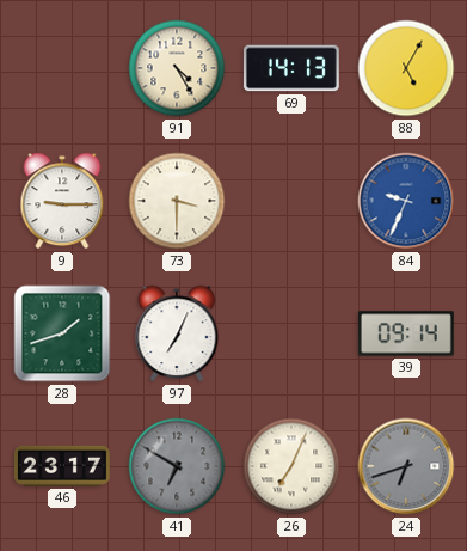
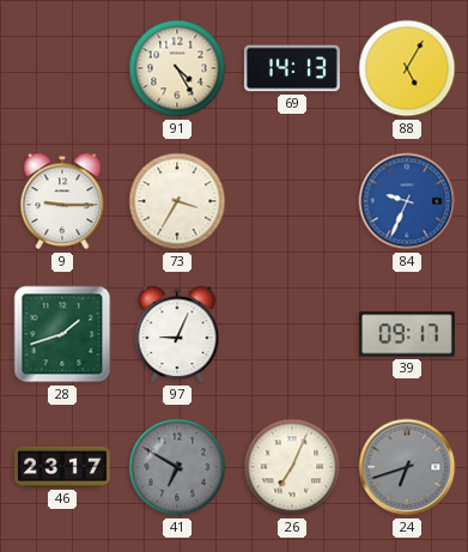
73: 3:30 -> 3:35 (177, 201)
97: 7:04 -> 9:04 (177, 334)
39: 09:14 -> 09:17 (407, 334)
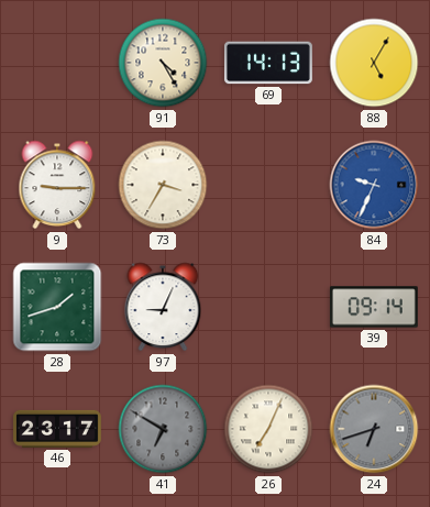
39: 09:17 -> 09:14 (374, 307)
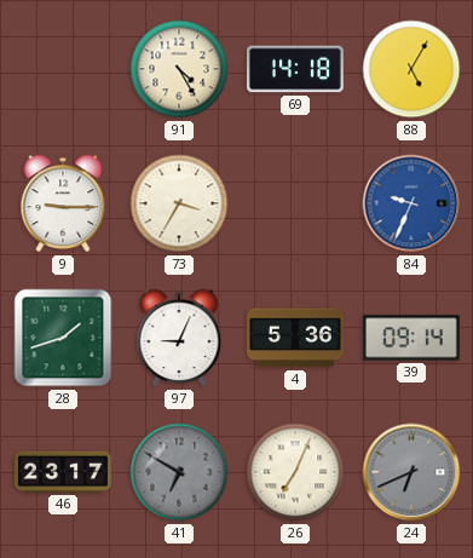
69: 14:13 -> 14:18 (295, 69)
4: none -> 5:36 (296, 338)
24: 6:42 -> 6:41 (411, 472)
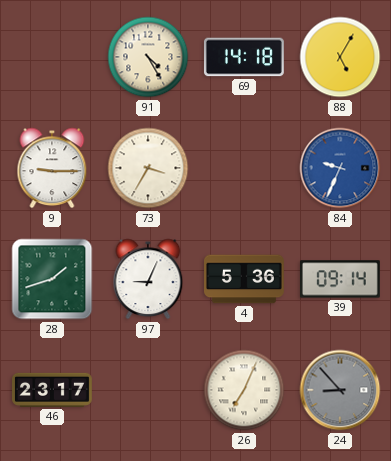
41: 6:50 -> none (179, 472)
24: 6:41 -> 8:53 (340, 390)
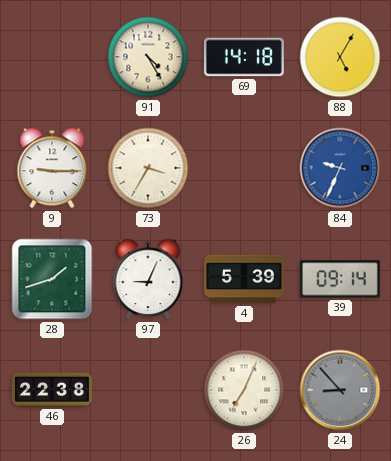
4: 5:36 -> 5:39 (245, 279)
46: 23:17 -> 22:38 (53, 390)
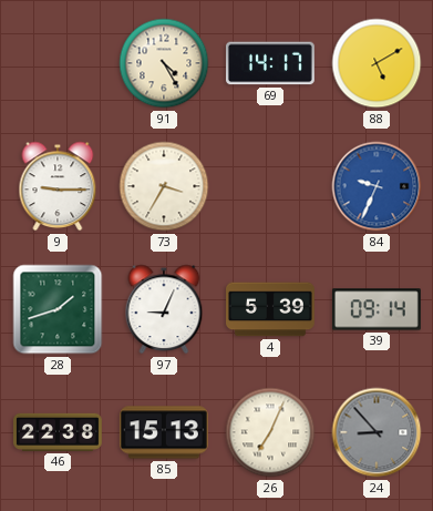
69: 14:18 -> 14:17 (270, 63)
88: 5:05 -> 5:10 (377, 63)
85: none -> 15:13 (164, 432)
